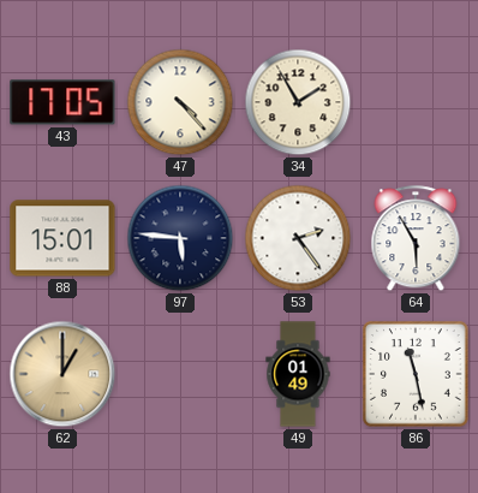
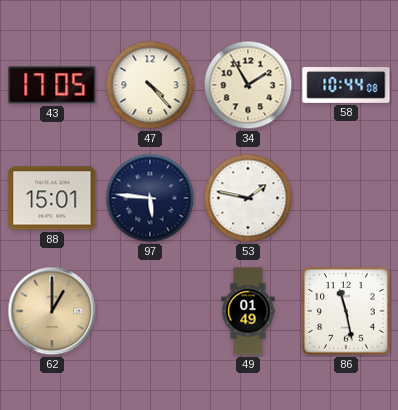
58: none -> 10:44 (346, 86)
53: 2:24 -> 1:47 (248, 198)
64: 5:55 -> none (416, 239)
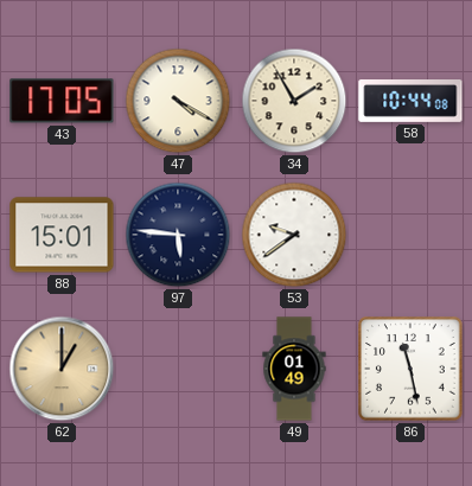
47: 4:23 -> 4:20 (178, 101)
53: 1:47 -> 9:39 (294, 235)
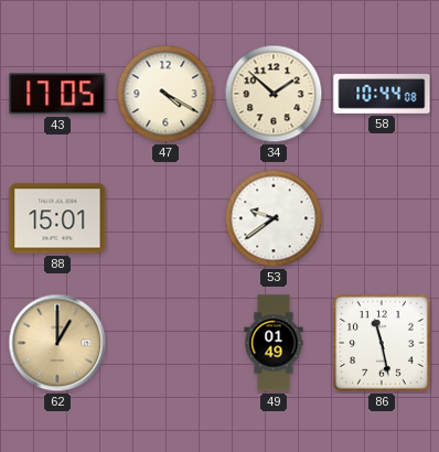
34: 1:55 -> 1:52 (274, 94)
97: 5:46 -> none (178, 235)
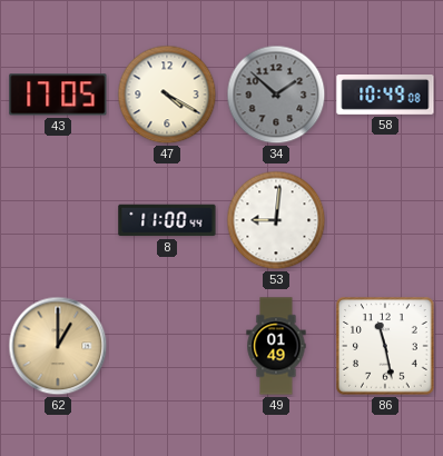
34 dial: cream -> grey (276, 95)
58: 10:44 -> 10:49 (385, 96)
88: 15:01 -> none (57, 218)
8: none -> 11:00 (167, 220)
53: 9:39 -> 9:01 (276, 220)
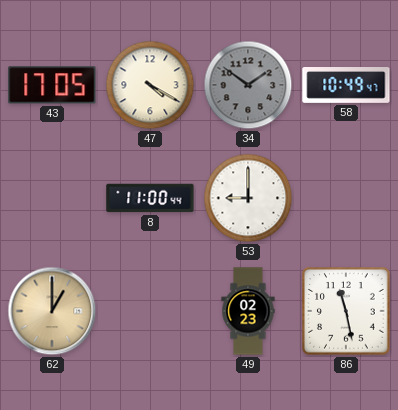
34: 1:52 -> 1:51 (248, 85)
58: 10:49:08 -> 10:49:47 (346, 86)
53: 9:01 -> 9:00 (248, 198)
49: 01:49 -> 02:23 (248, 311)
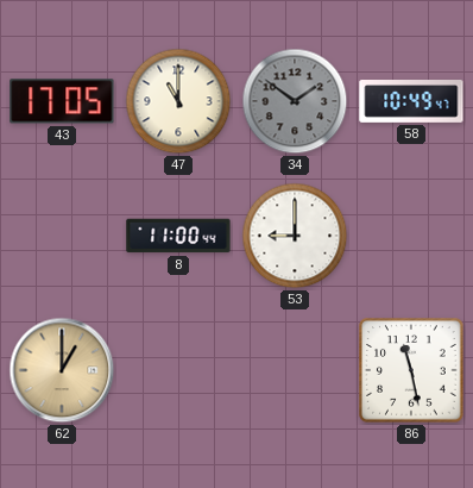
47: 4:20 -> 11:00 (178, 101)
49: 02:23 -> none (248, 311)
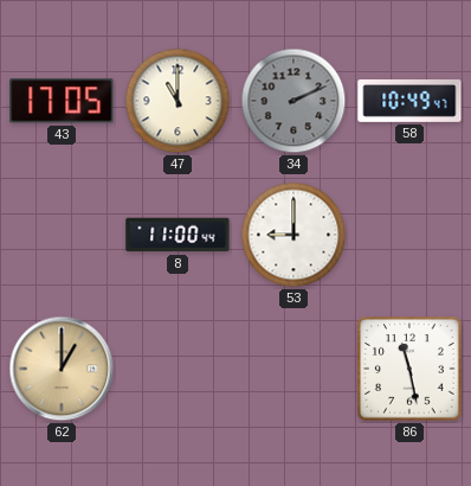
34: 1:51 -> 2:11 (293, 101)
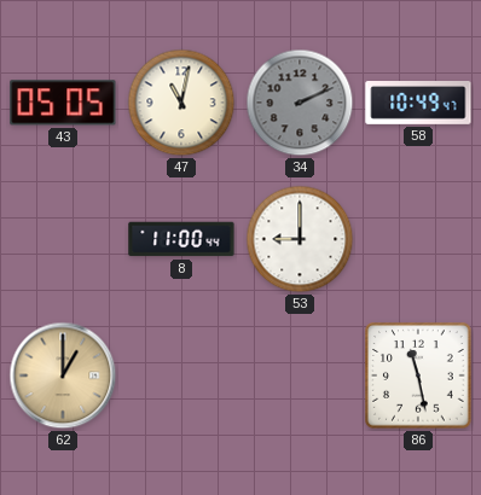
43: 17:05 -> 05:05 (63, 103)
47: 11:00 -> 11:02 (181, 103)
